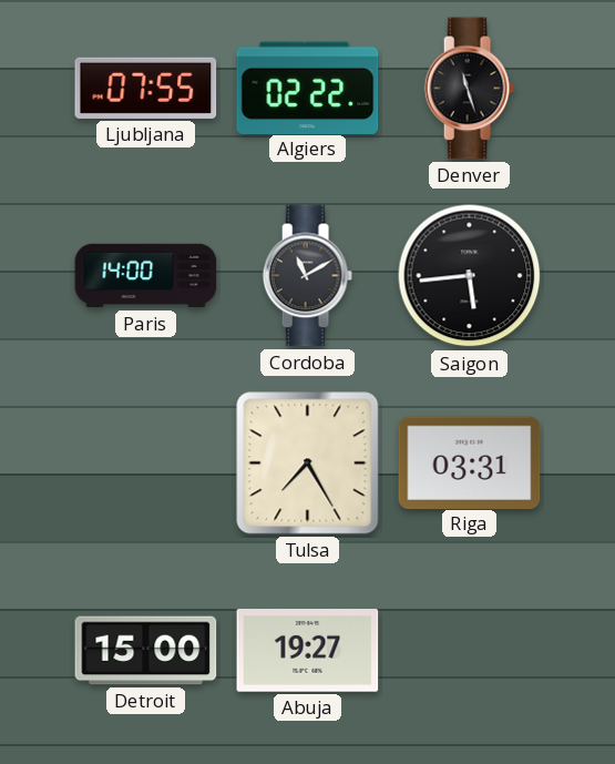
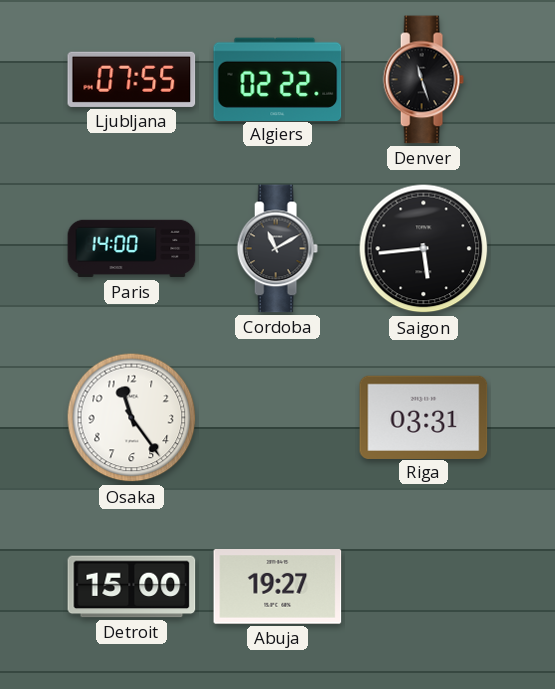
Osaka: none -> 11:24 (132, 418)
Tulsa: 7:25 -> none (308, 464)
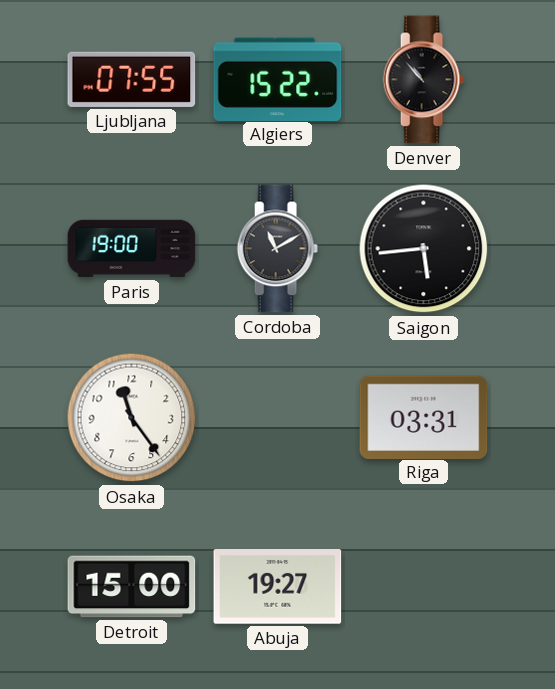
Algiers: 02:22 -> 15:22 (278, 79)
Denver: 11:27 -> 10:53 (423, 80)
Paris: 14:00 -> 19:00 (132, 249)
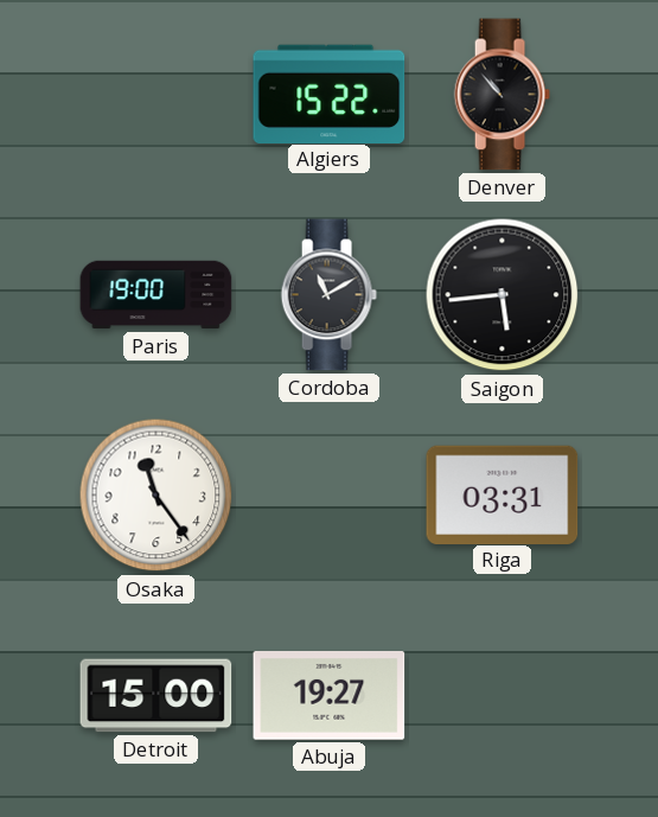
Ljubljana: 07:55 -> none (132, 79)
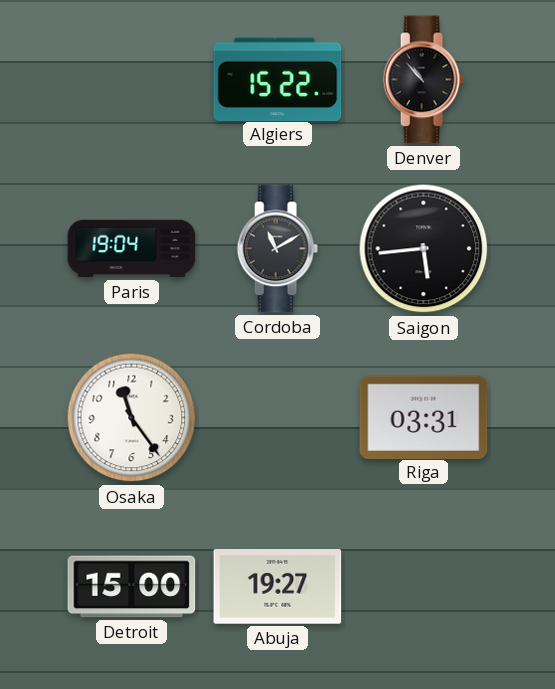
Paris: 19:00 -> 19:04 (132, 249)
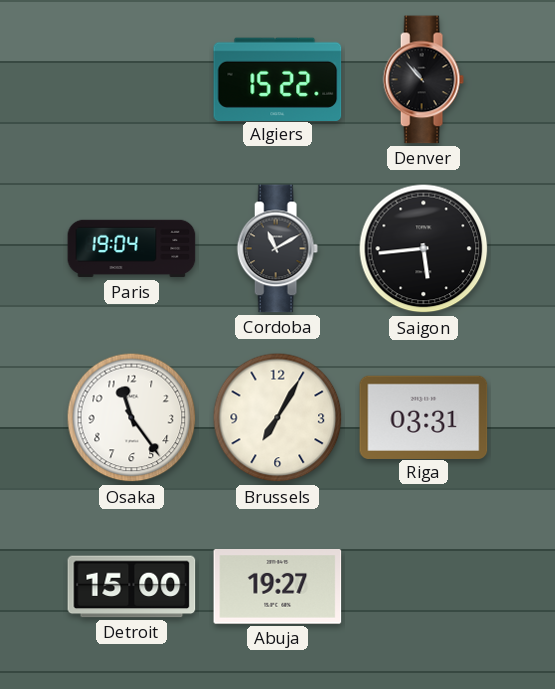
Brussels: none -> 7:05 (278, 418)
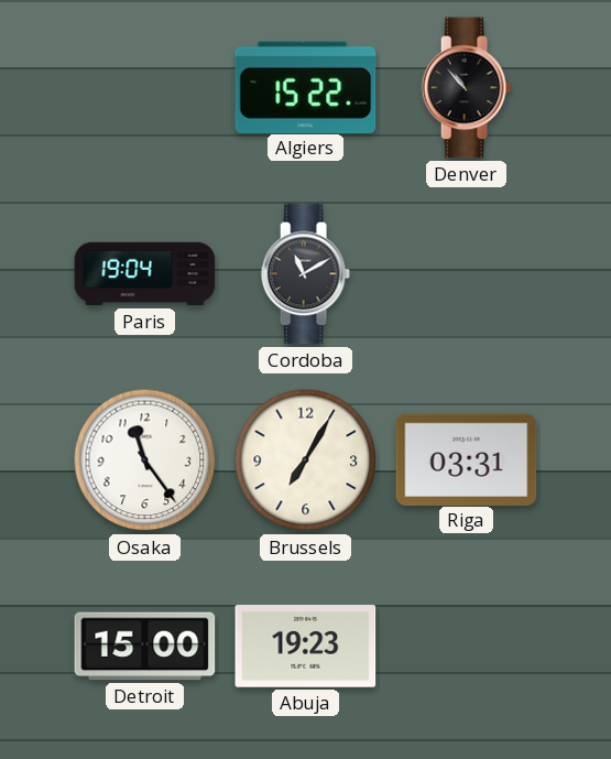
Saigon: 5:44 -> none (424, 249)
Abuja: 19:27 -> 19:23 (306, 647)
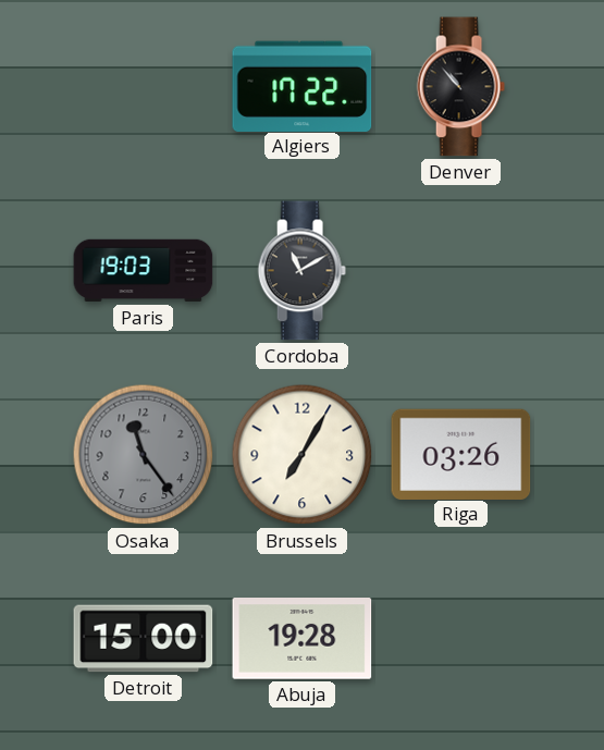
Algiers: 15:22 -> 17:22 (303, 86)
Paris: 19:04 -> 19:03 (144, 271)
Osaka dial: white -> grey (144, 455)
Riga: 03:31 -> 03:26 (461, 454)
Abuja: 19:23 -> 19:28 (303, 639)
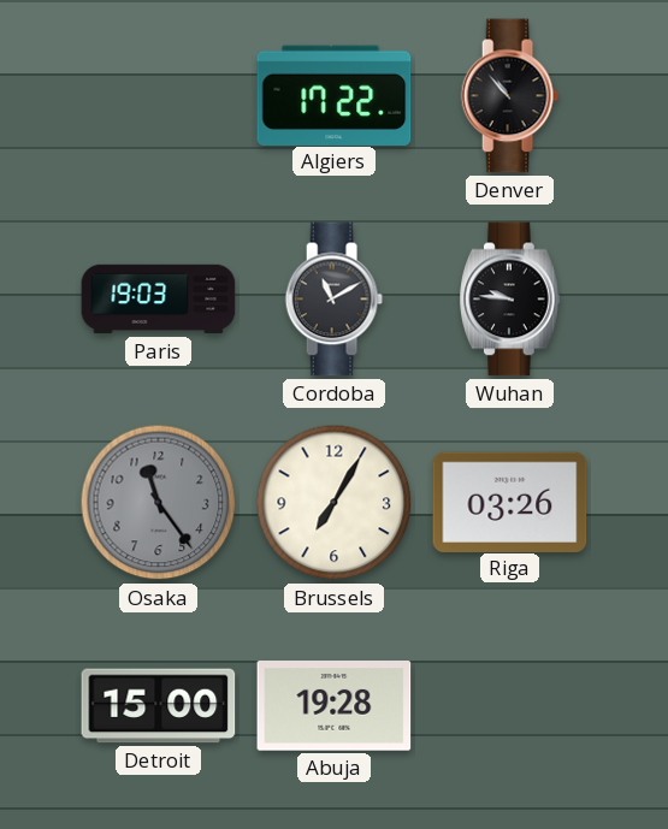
Wuhan: none -> 9:46 (510, 300)
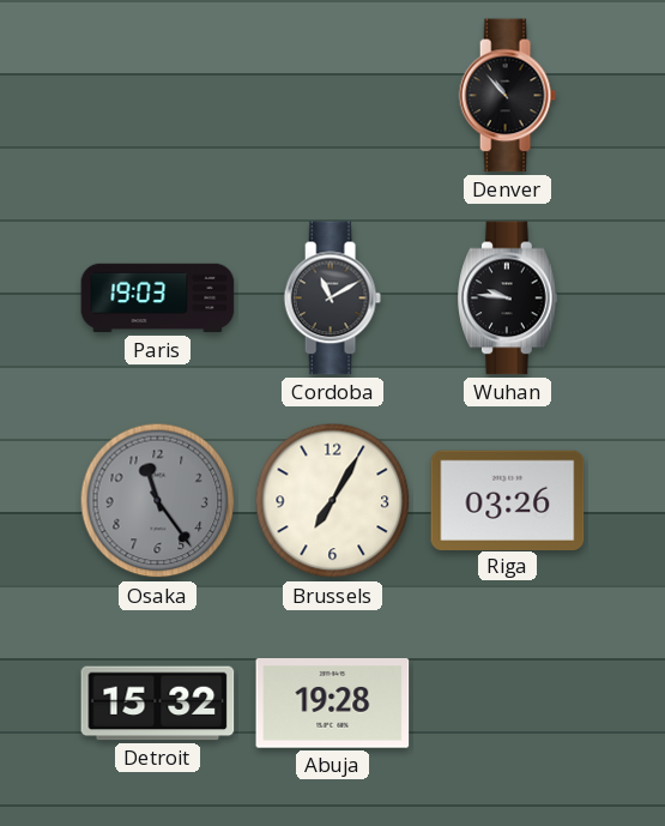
Algiers: 17:22 -> none (335, 95)
Detroit: 15:00 -> 15:32 (158, 704)
